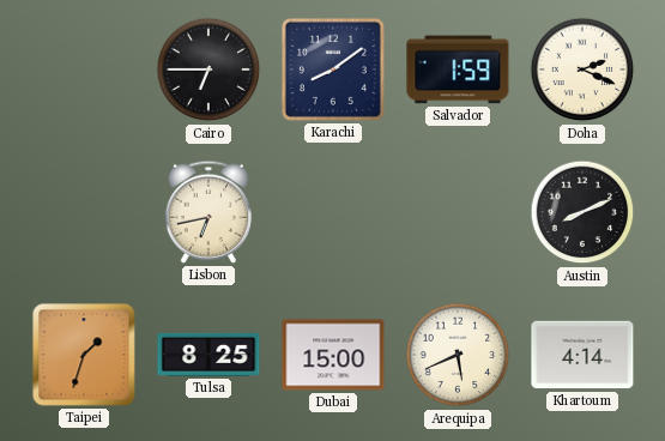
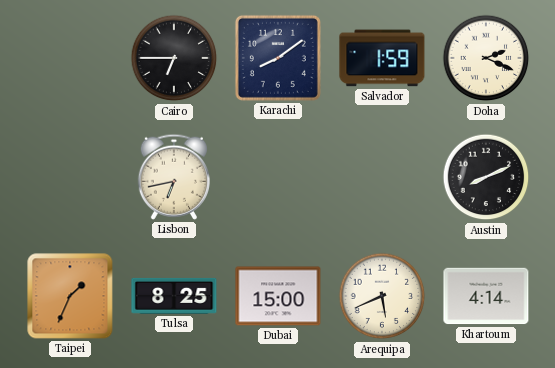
Taipei: 1:33 -> 1:34 (70, 296)
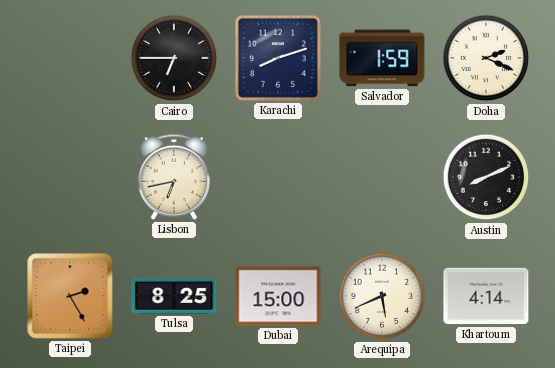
Karachi: 8:09 -> 8:12 (278, 58)
Taipei: 1:34 -> 2:25 (70, 296)
